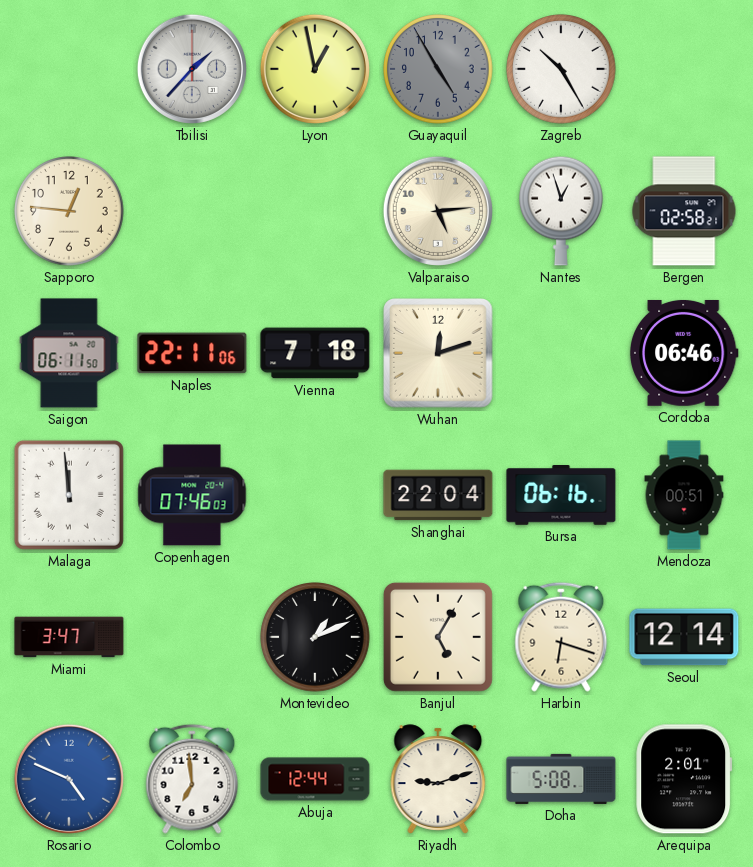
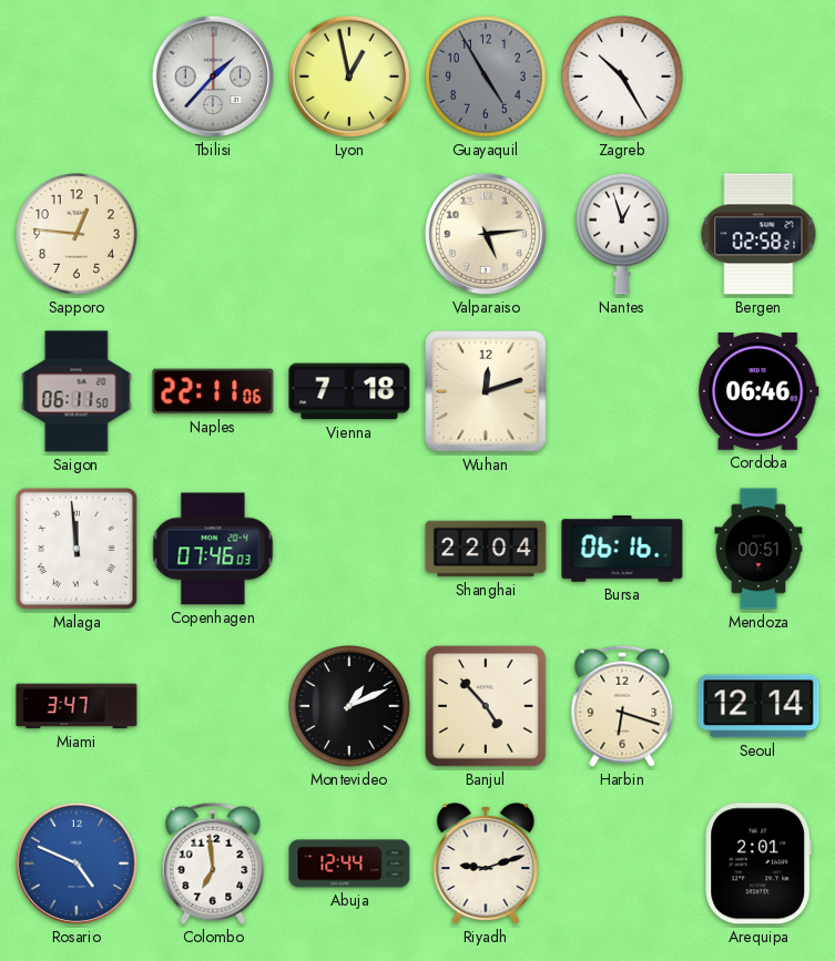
Banjul: 5:05 -> 4:53 (486, 706)
Doha: 5:08 -> none (561, 779)
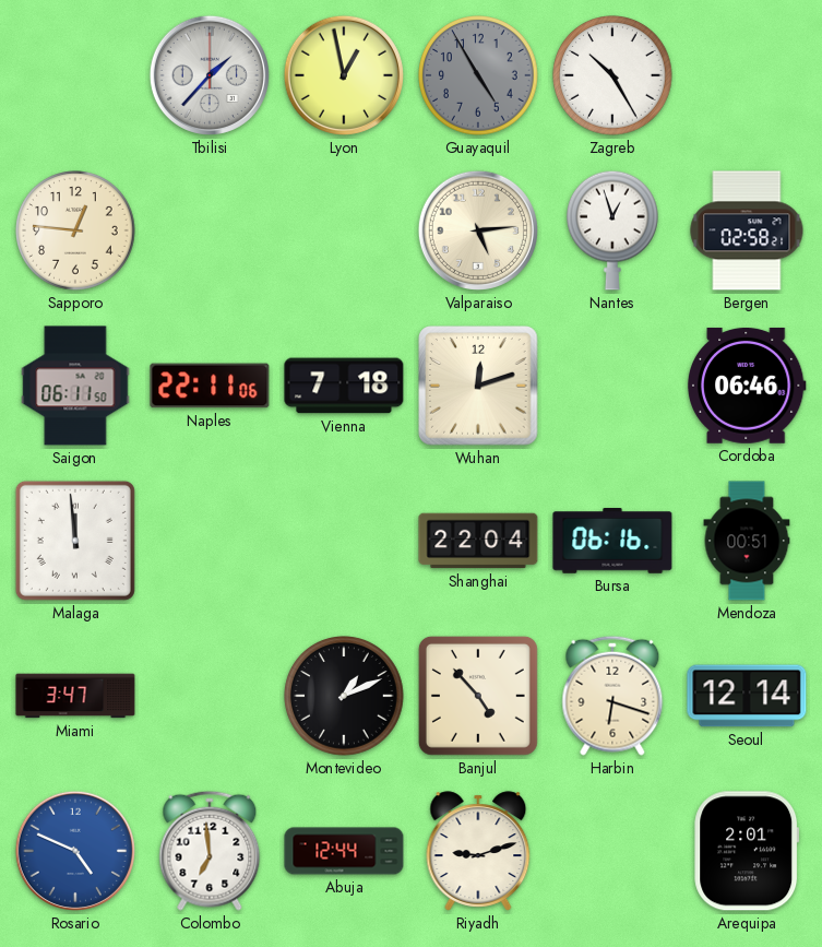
Copenhagen: 07:46 -> none (213, 549)
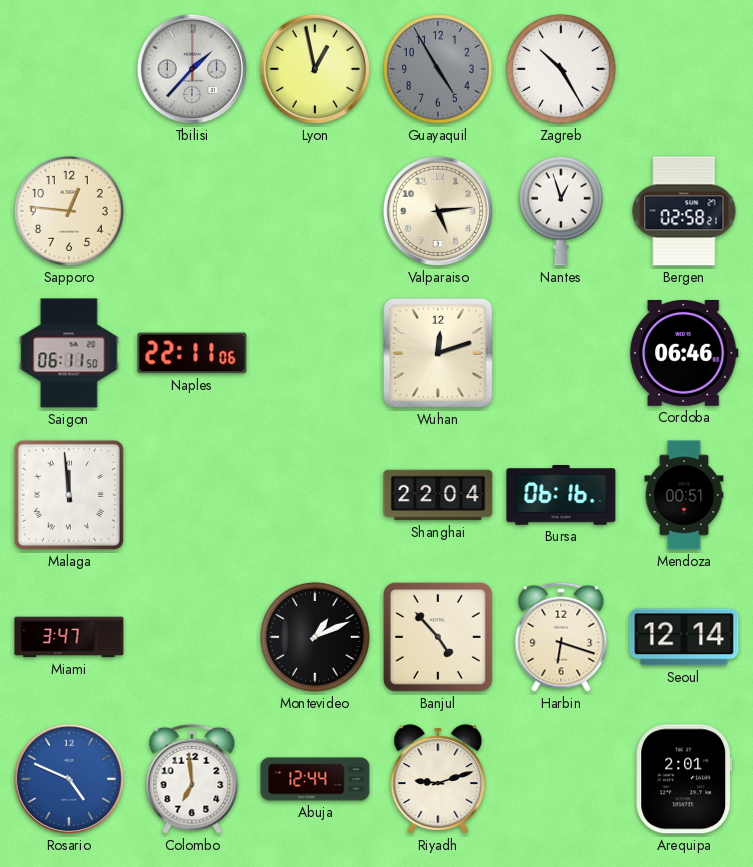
Vienna: 7:18 -> none (344, 386)
